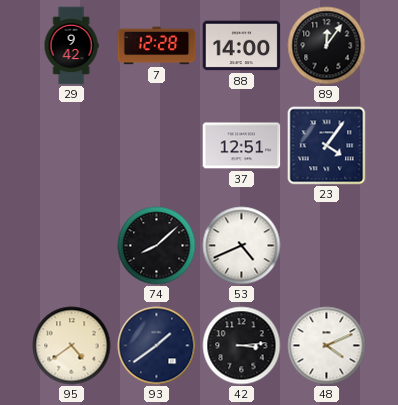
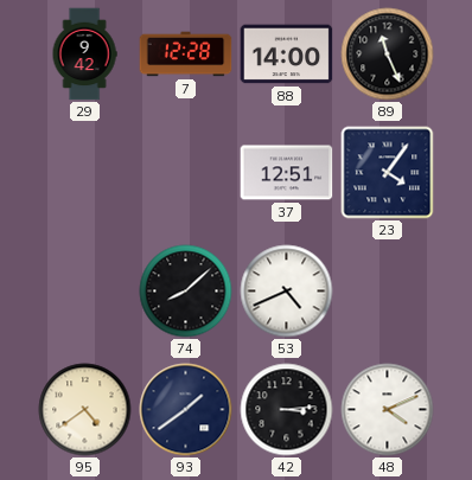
89: 12:06 -> 11:26 (388, 55)
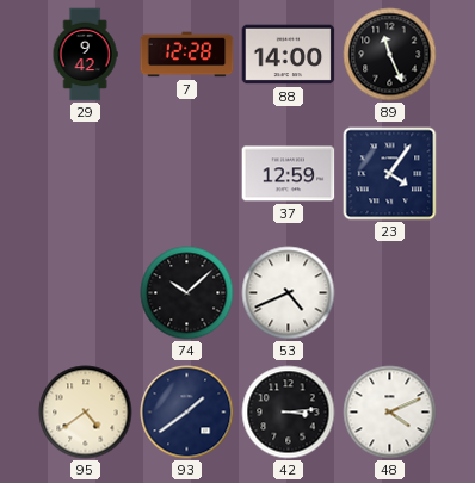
37: 12:51 -> 12:59 (289, 174)
74: 8:08 -> 10:08 (187, 293)
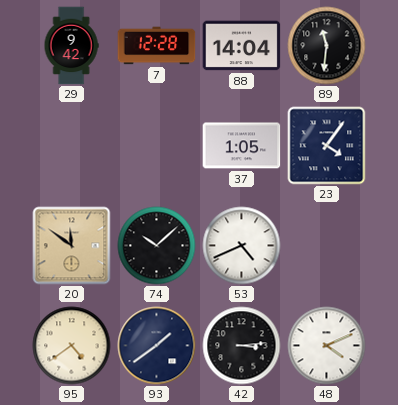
88: 14:00 -> 14:04 (242, 46)
89: 11:26 -> 11:31 (327, 46)
37: 12:59 -> 1:05 (242, 146)
20: none -> 11:51 (72, 246)
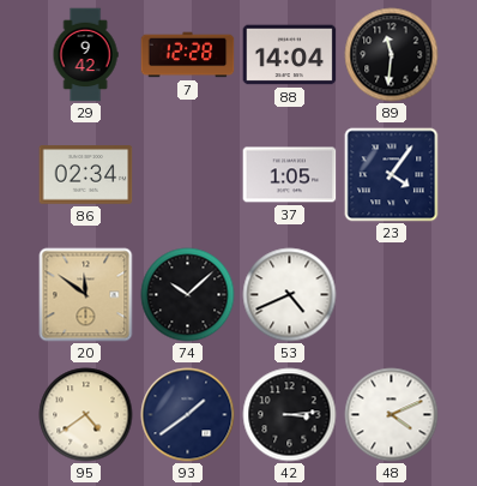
86: none -> 02:34 (86, 175)
